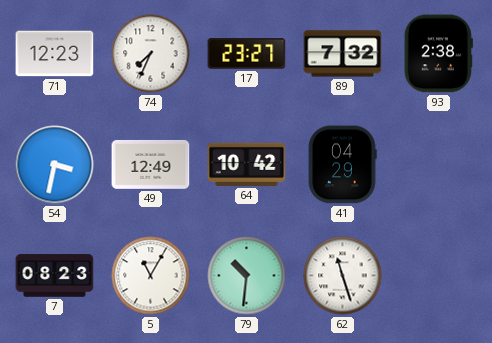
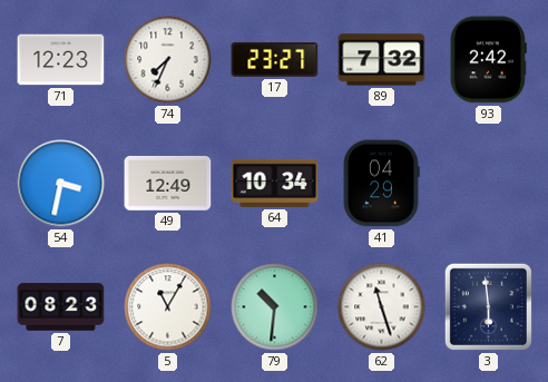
93: 2:38 -> 2:42 (488, 60)
64: 10:42 -> 10:34 (275, 183)
3: none -> 5:59 (488, 306)
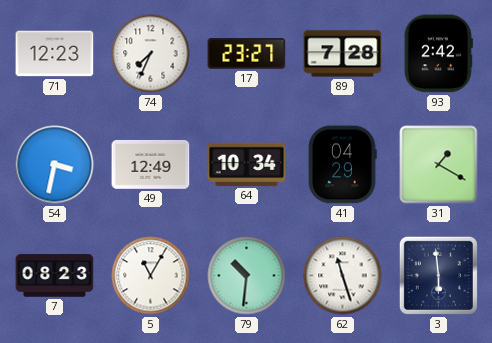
89: 7:32 -> 7:28 (343, 54)
31: none -> 1:20 (439, 165)
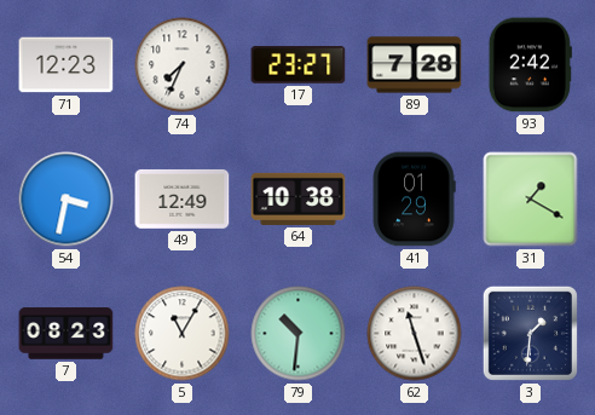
64: 10:34 -> 10:38 (299, 198)
41: 04:29 -> 01:29 (414, 200)
3: 5:59 -> 1:31 (530, 333)
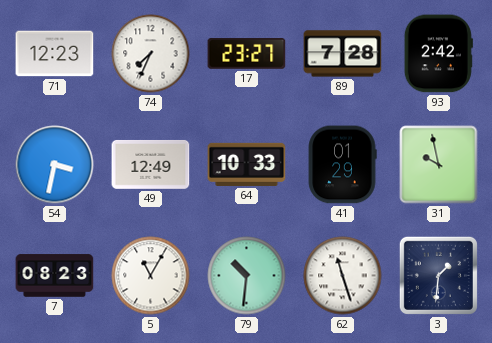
64: 10:38 -> 10:33 (247, 164)
31: 1:20 -> 9:58 (439, 165)
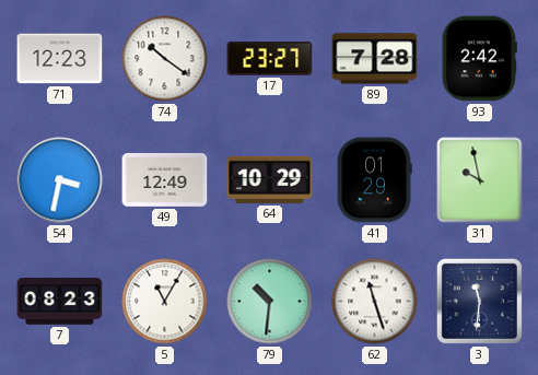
74: 7:34 -> 10:21 (165, 59)
64: 10:33 -> 10:29 (270, 179)
3: 1:31 -> 11:31 (479, 301)
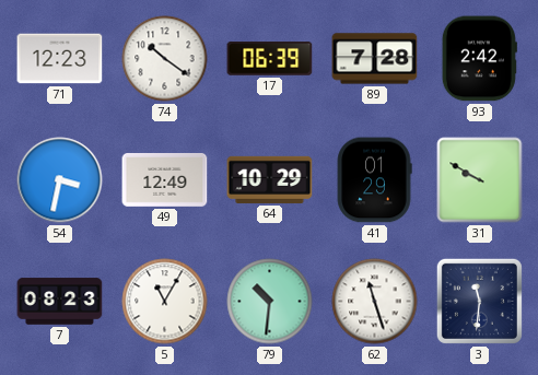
17: 23:27 -> 06:39 (270, 59)
31: 9:58 -> 9:50 (480, 180)
